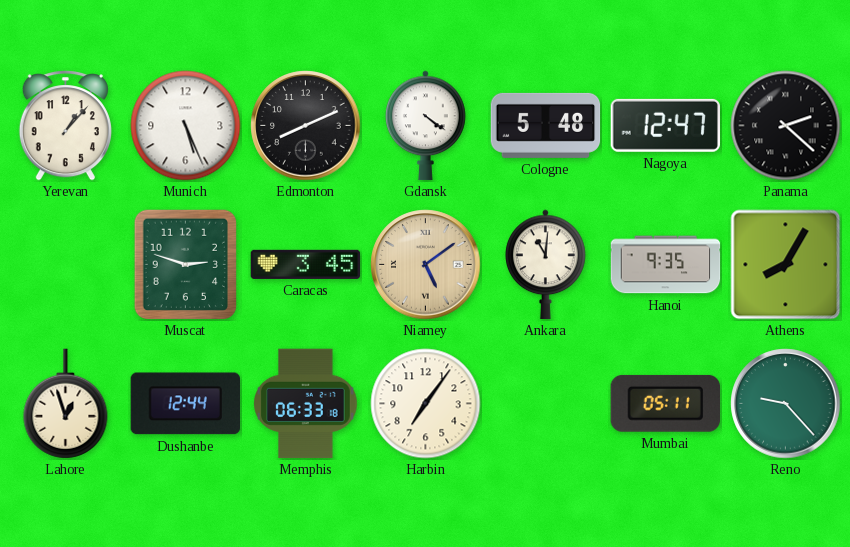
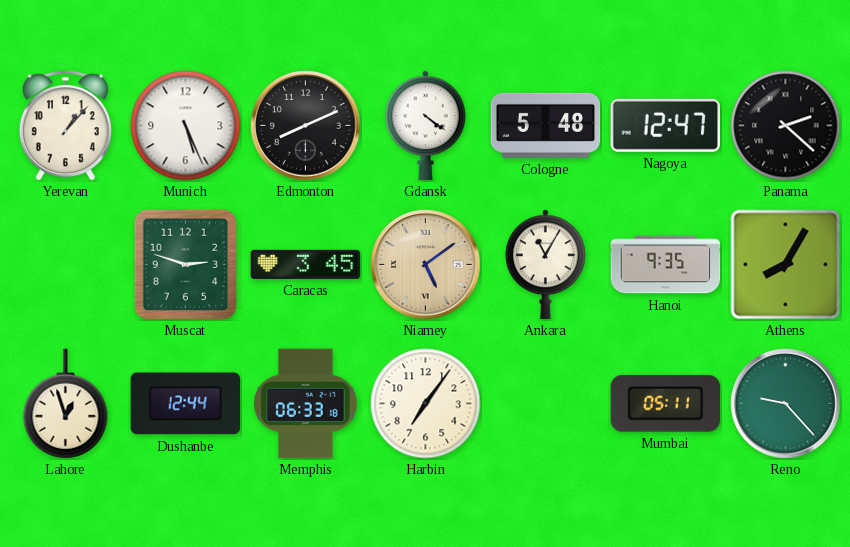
Ankara: 11:01 -> 11:05 (546, 265)
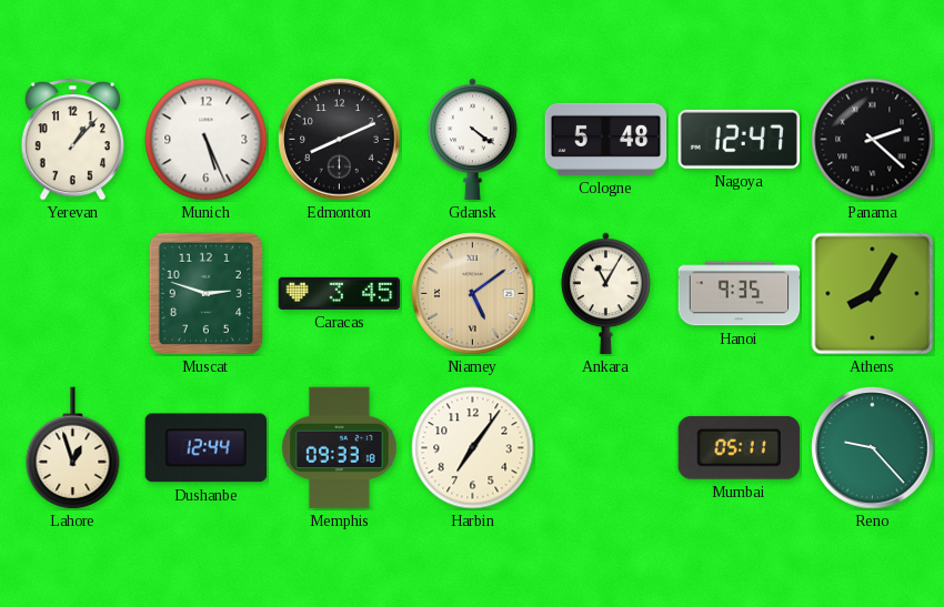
Memphis: 06:33 -> 09:33 (340, 448)
